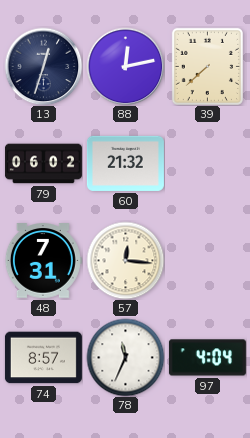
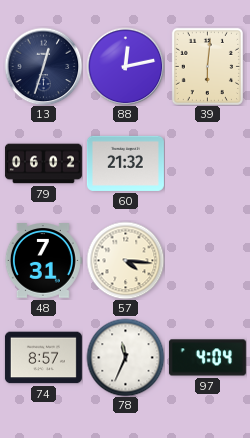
39: 7:38 -> 6:01 (207, 66)
57: 12:16 -> 4:16 (125, 260)
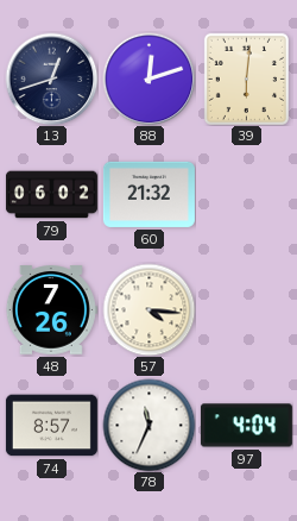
13: 12:33 -> 12:42 (51, 79)
88: 12:13 -> 12:12 (148, 79)
48: 7:31 -> 7:26 (51, 310)
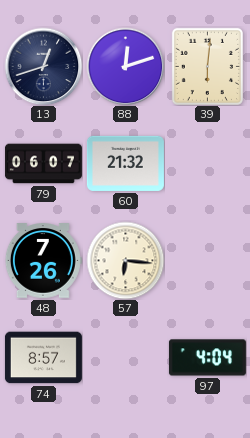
79: 06:02 -> 06:07 (43, 164)
57: 4:16 -> 6:16 (125, 260)
78: 11:34 -> none (148, 425)
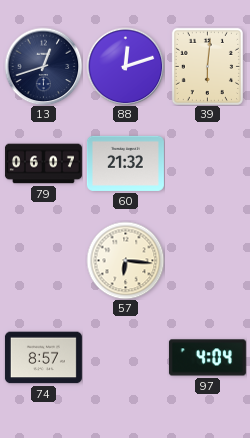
48: 7:26 -> none (43, 261)
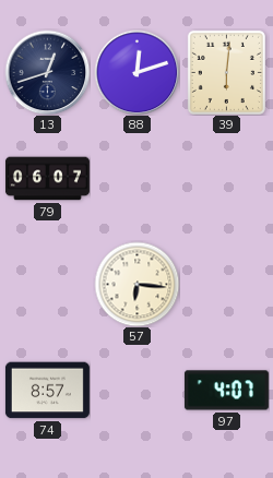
60: 21:32 -> none (125, 163)
97: 4:04 -> 4:07 (226, 391)
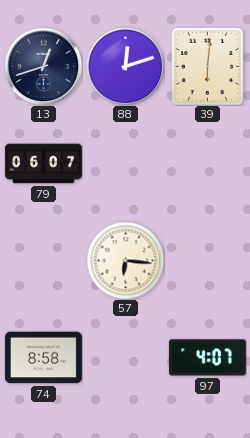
74: 8:57 -> 8:58 (43, 358)
